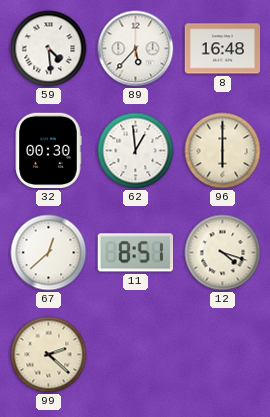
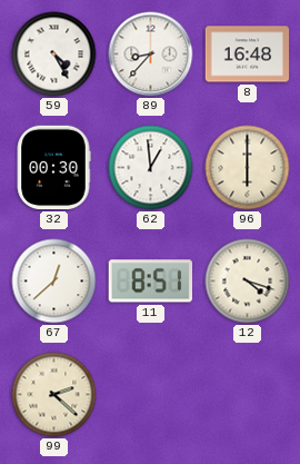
59: 4:29 -> 4:25 (54, 55)
89: 5:37 -> 8:37 (151, 55)
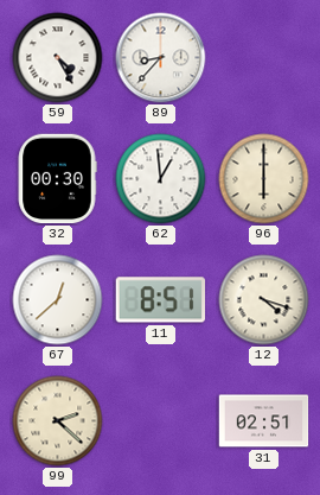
8: 16:48 -> none (248, 55)
31: none -> 02:51 (264, 421)
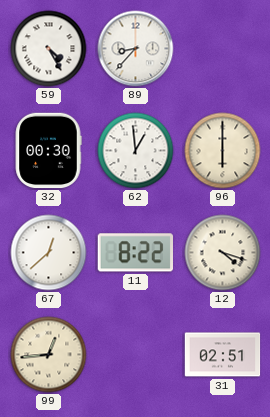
11: 8:51 -> 8:22 (135, 253)
99: 2:22 -> 12:44 (49, 355)
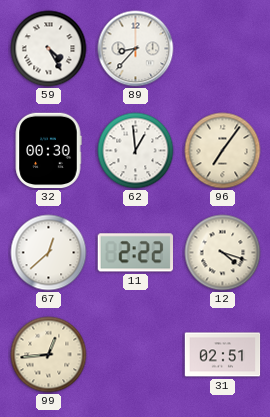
96: 6:00 -> 7:06 (223, 151)
11: 8:22 -> 2:22 (135, 253)
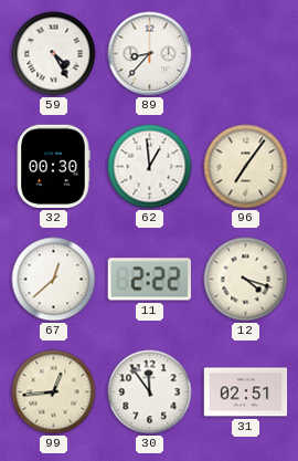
30: none -> 11:54 (150, 392)
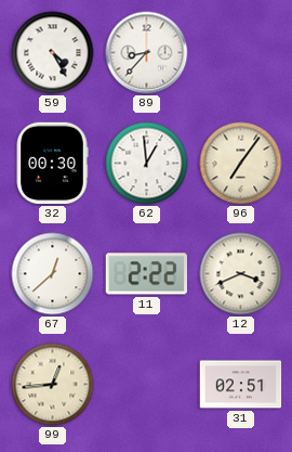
12: 4:18 -> 3:41 (241, 274)
30: 11:54 -> none (150, 392)
